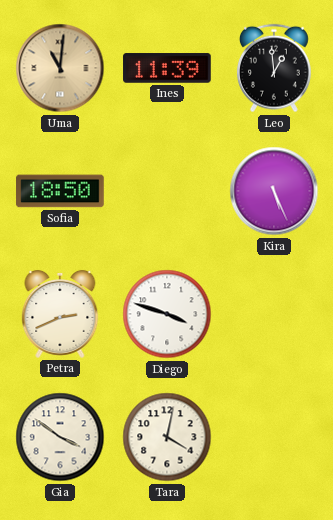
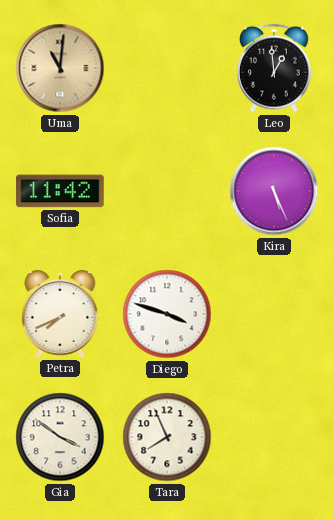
Ines: 11:39 -> none (167, 68)
Sofia: 18:50 -> 11:42 (60, 191)
Petra: 2:41 -> 7:41 (60, 314)
Tara: 4:02 -> 7:56 (167, 437)
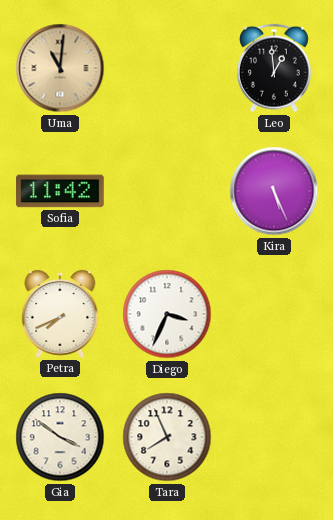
Diego: 3:48 -> 3:34 (167, 314)
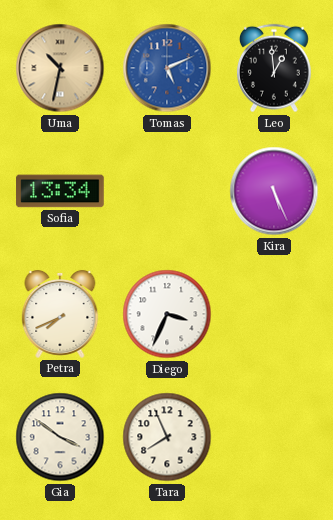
Uma: 11:01 -> 10:32 (60, 68)
Tomas: none -> 5:11 (167, 68)
Sofia: 11:42 -> 13:34 (60, 191)
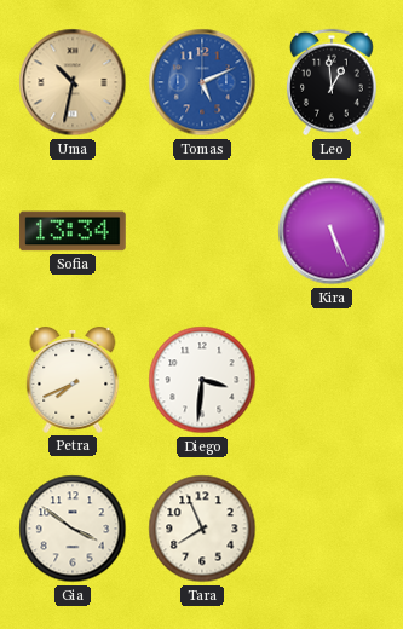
Diego: 3:34 -> 3:31 (202, 380)
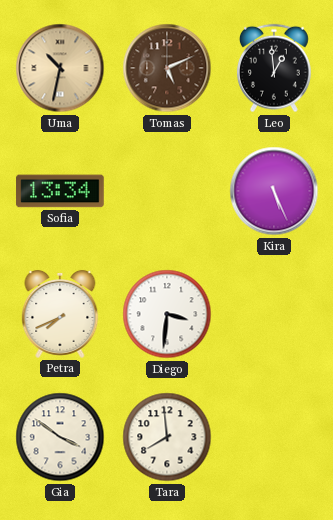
Tomas dial: blue -> brown (167, 68)
Tara: 7:56 -> 7:59 (167, 437)
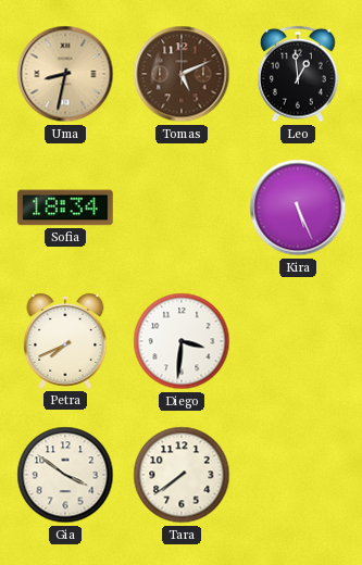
Uma: 10:32 -> 8:32 (65, 74)
Sofia: 13:34 -> 18:34 (65, 208)
Tara: 7:59 -> 7:39 (182, 475)
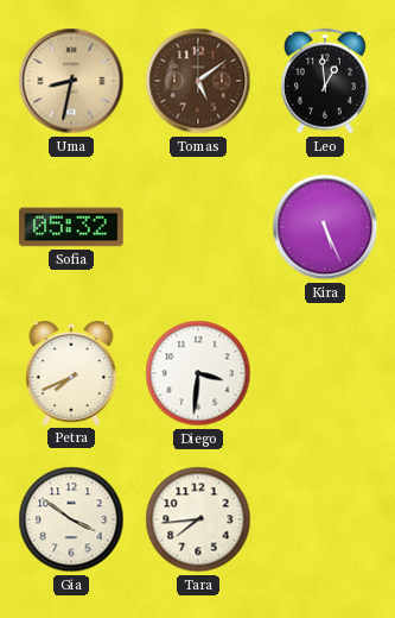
Tomas: 5:11 -> 5:09 (198, 81)
Sofia: 18:34 -> 05:32 (71, 227)
Tara: 7:39 -> 7:44 (198, 519)
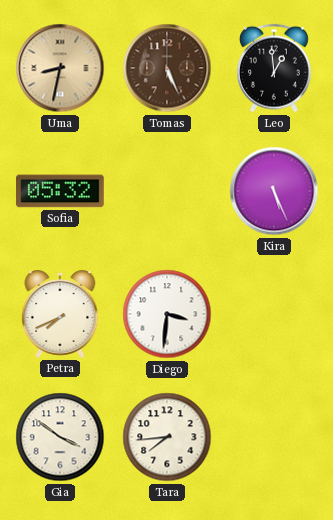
Tomas: 5:09 -> 5:26 (167, 68)
